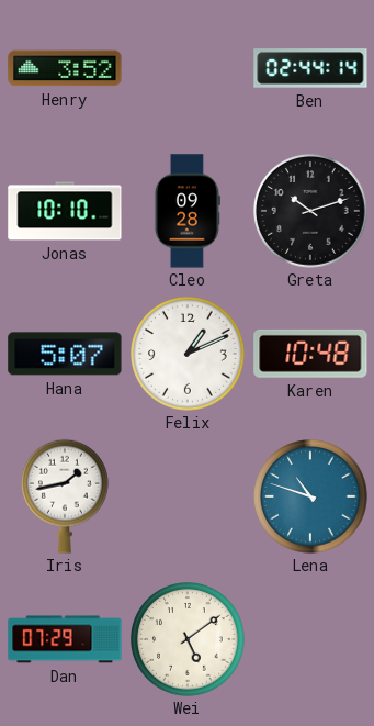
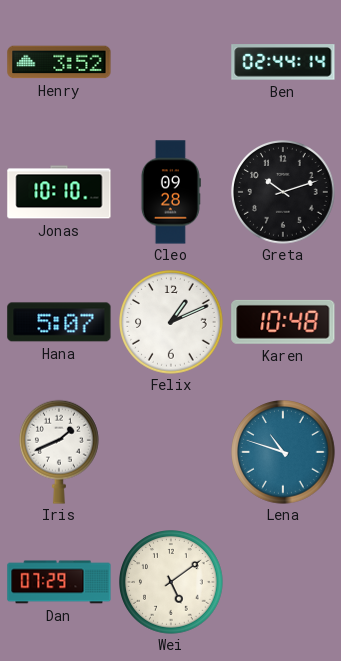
Iris: 1:43 -> 1:41 (60, 452)
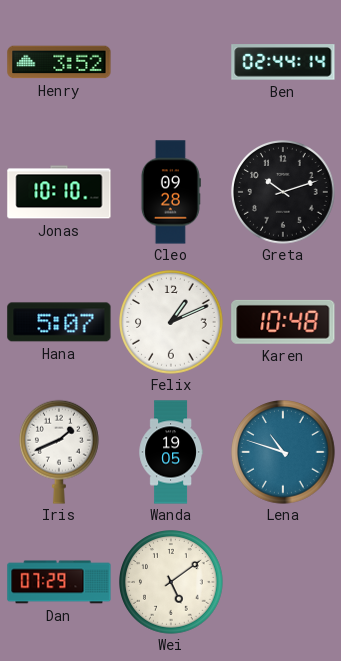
Wanda: none -> 19:05 (171, 452)
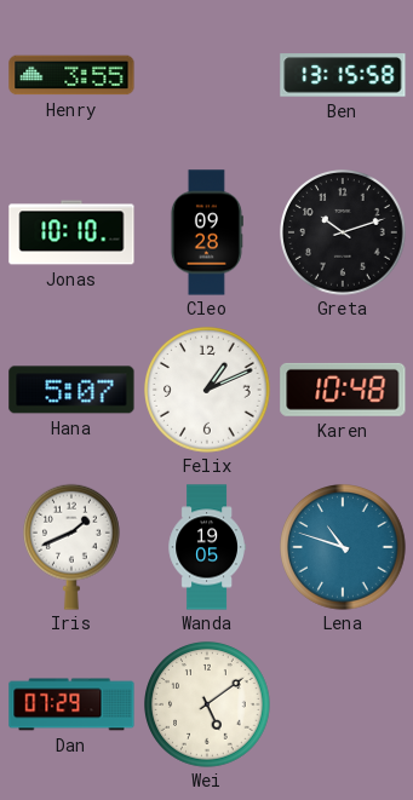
Henry: 3:52 -> 3:55 (71, 75)
Ben: 02:44 -> 13:15 (343, 75)
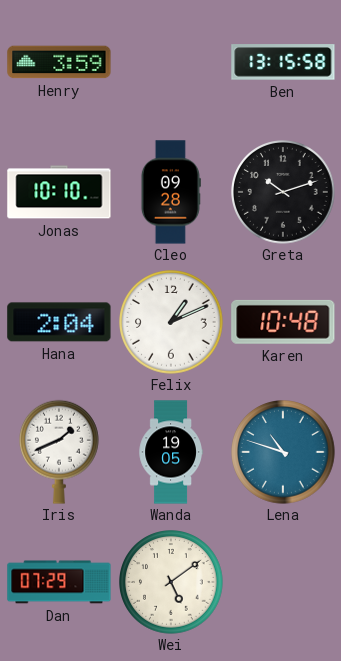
Henry: 3:55 -> 3:59 (59, 62)
Hana: 5:07 -> 2:04 (59, 322)
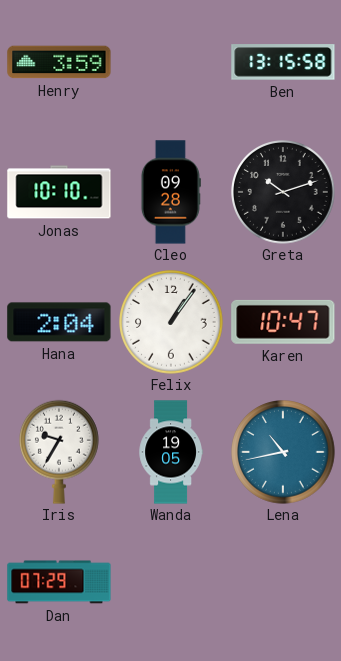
Felix: 1:11 -> 1:06 (172, 323)
Karen: 10:48 -> 10:47 (283, 322)
Iris: 1:41 -> 9:35 (60, 452)
Lena: 10:48 -> 10:43 (284, 453)
Wei: 5:09 -> none (172, 583)
